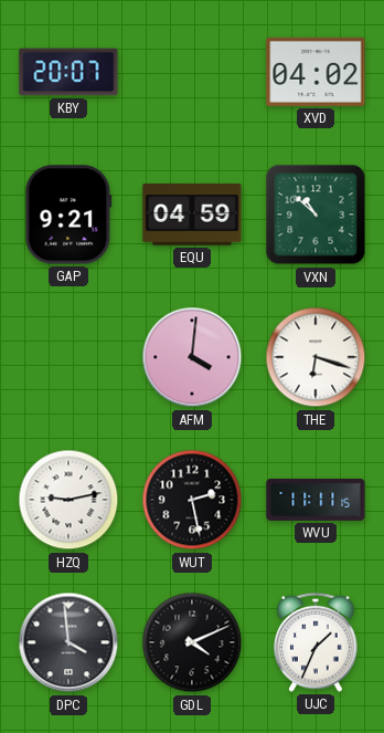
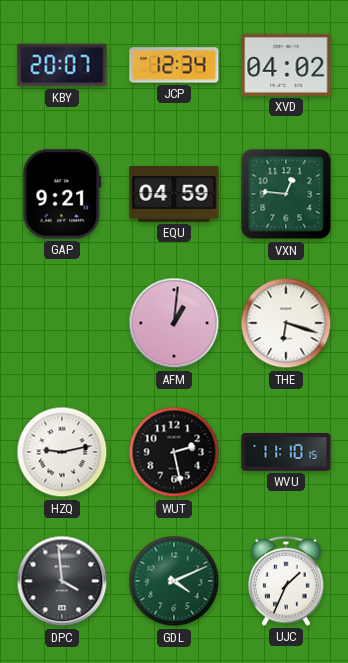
JCP: none -> 12:34 (174, 65)
VXN: 10:52 -> 12:46 (286, 194)
AFM: 4:01 -> 1:01 (174, 323)
WVU: 11:11 -> 11:10 (286, 452)
GDL dial: black -> green (174, 581)
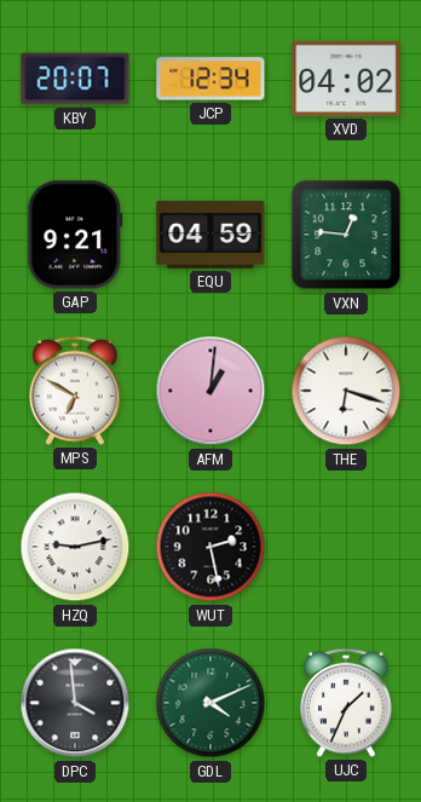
MPS: none -> 6:50 (76, 391)
WVU: 11:10 -> none (286, 452)
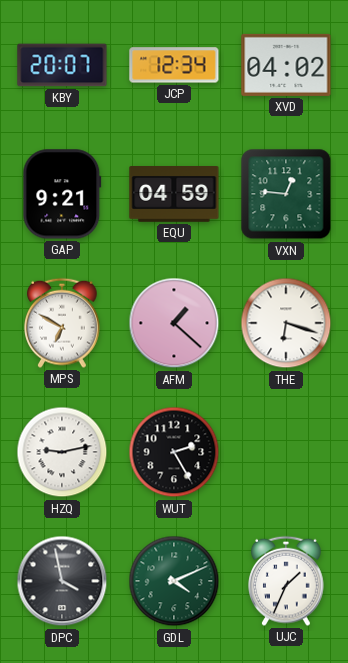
AFM: 1:01 -> 1:22 (174, 323)
WUT: 2:28 -> 2:25 (174, 452)
DPC: 3:59 -> 3:58 (62, 581)
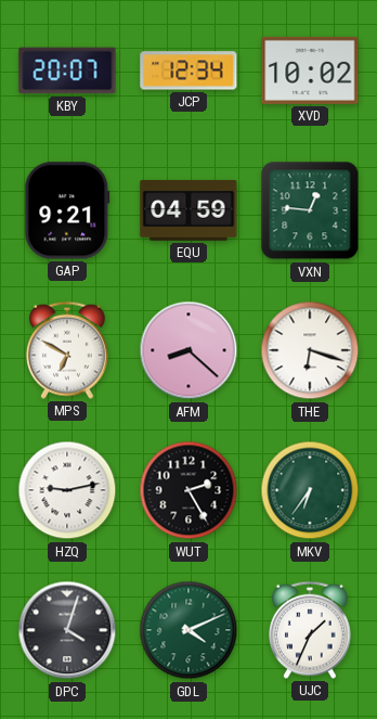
XVD: 04:02 -> 10:02 (310, 70)
AFM: 1:22 -> 8:22 (188, 350)
MKV: none -> 6:36 (310, 490)
DPC: 3:58 -> 4:03 (67, 630)
